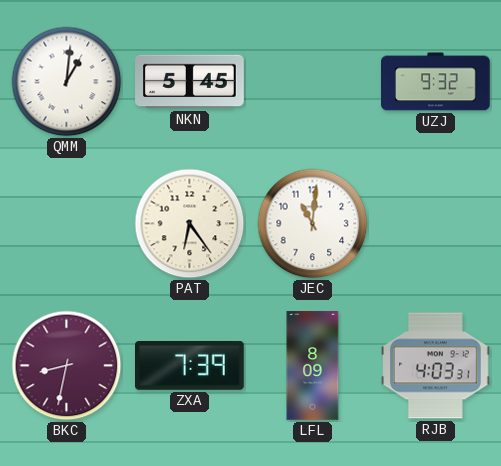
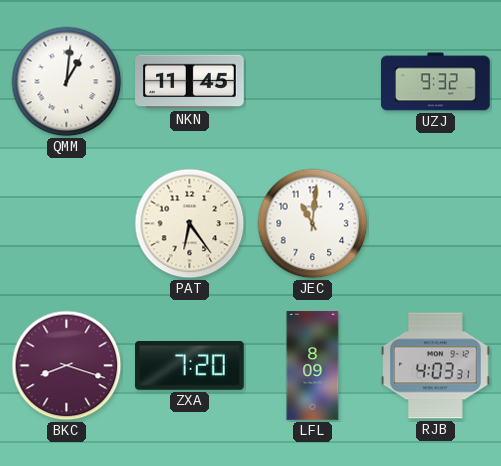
NKN: 5:45 -> 11:45 (190, 82)
BKC: 8:32 -> 8:18 (67, 366)
ZXA: 7:39 -> 7:20 (190, 366)
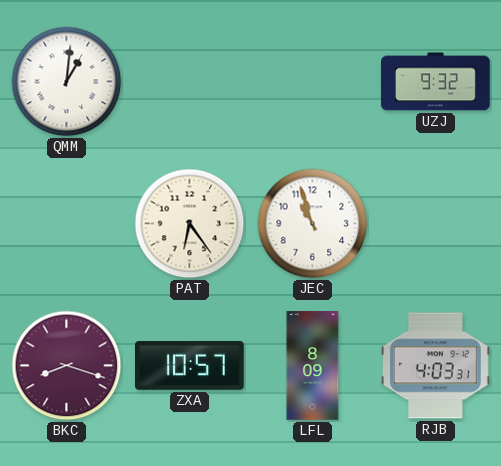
NKN: 11:45 -> none (190, 82)
JEC: 11:01 -> 10:57 (313, 224)
ZXA: 7:20 -> 10:57 (190, 366)
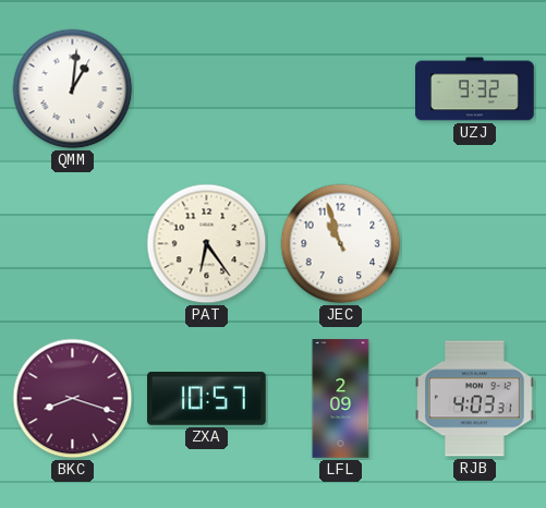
LFL: 8:09 -> 2:09 (341, 399)
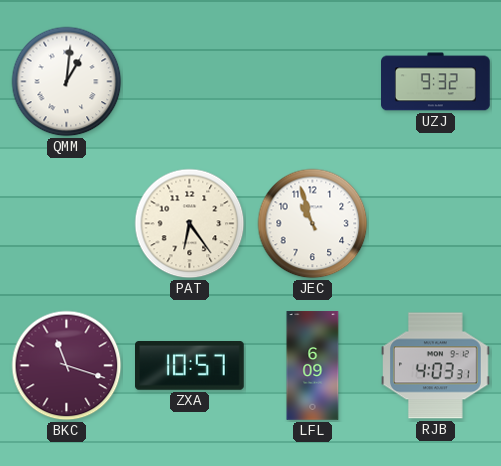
BKC: 8:18 -> 11:18 (67, 366)
LFL: 2:09 -> 6:09 (313, 366)
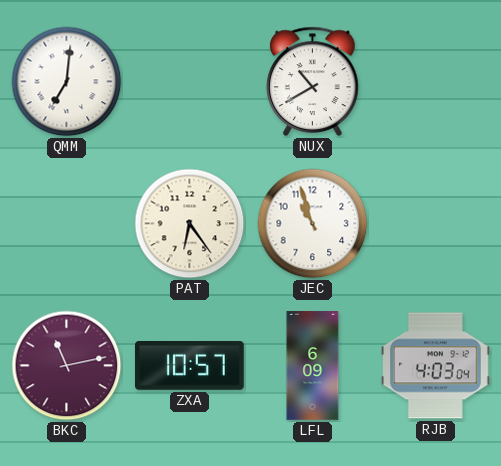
QMM: 1:01 -> 7:01 (67, 82)
NUX: none -> 10:40 (313, 81)
UZJ: 9:32 -> none (436, 82)
BKC: 11:18 -> 11:13 (67, 366)
RJB: 4:03:31 -> 4:03:04 (436, 366)
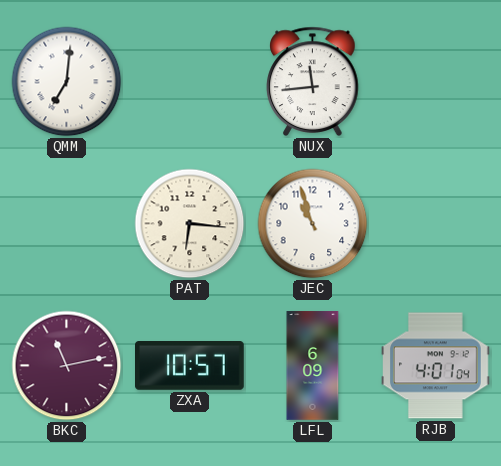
NUX: 10:40 -> 11:44 (313, 81)
PAT: 6:24 -> 6:16 (190, 224)
RJB: 4:03 -> 4:01 (436, 366)
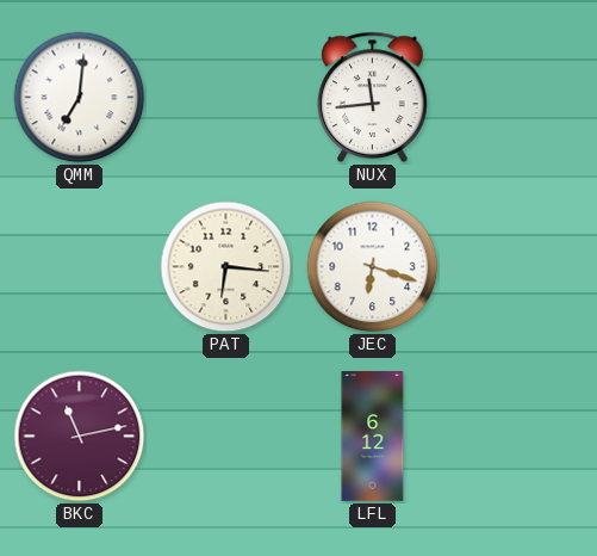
JEC: 10:57 -> 6:18 (373, 267)
ZXA: 10:57 -> none (190, 366)
LFL: 6:09 -> 6:12 (373, 437)
RJB: 4:01 -> none (436, 366)
